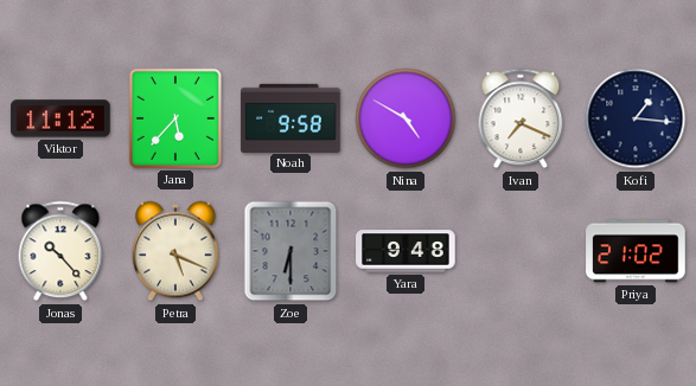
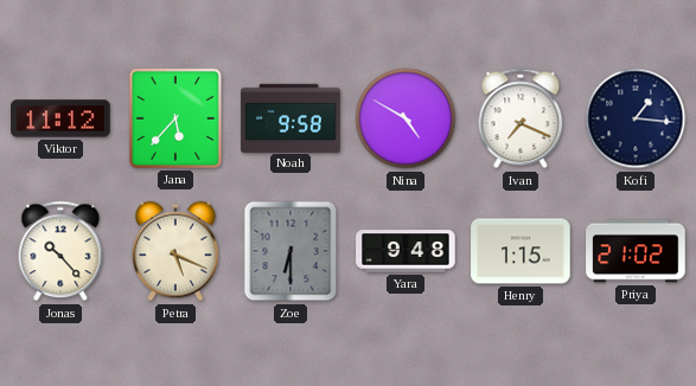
Henry: none -> 1:15 (521, 251)
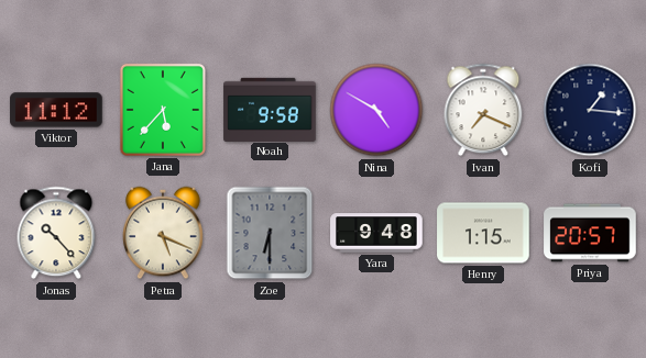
Priya: 21:02 -> 20:57 (590, 233)
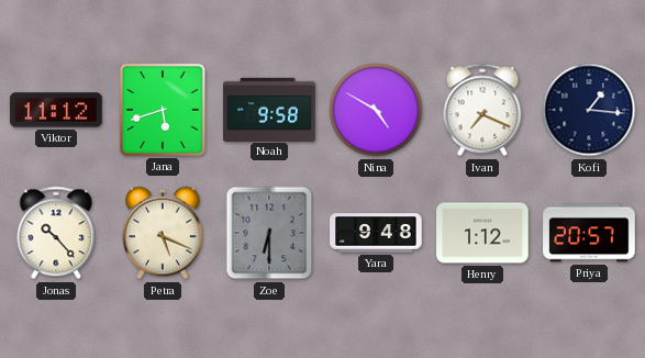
Jana: 5:37 -> 5:42 (163, 110)
Henry: 1:15 -> 1:12 (482, 233)
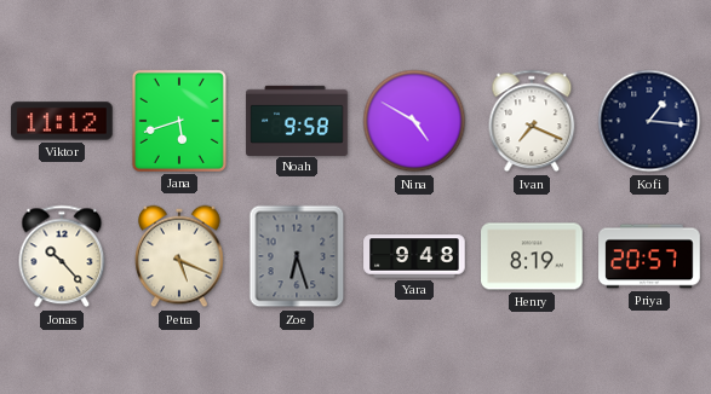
Zoe: 6:30 -> 6:27 (297, 256)
Henry: 1:12 -> 8:19 (532, 256)
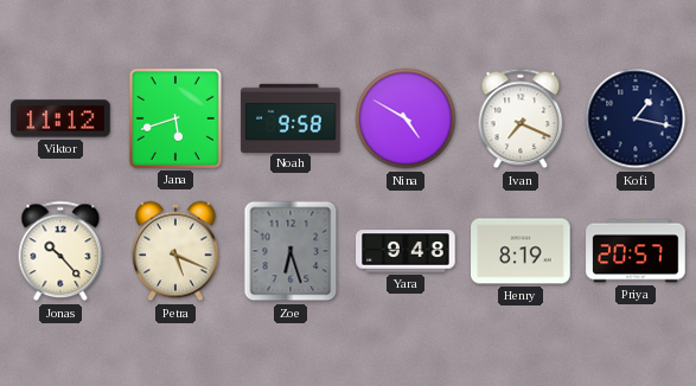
Kofi: 1:16 -> 1:17 (636, 118)
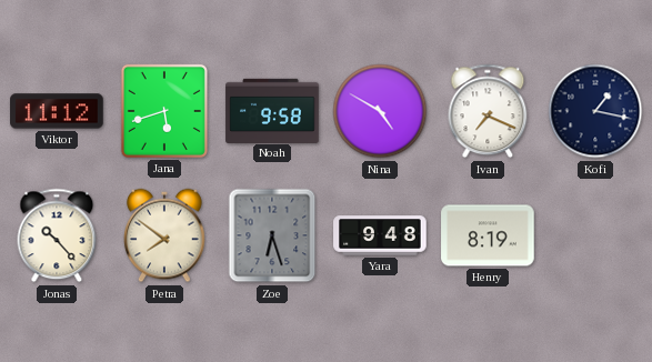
Petra: 5:19 -> 7:51 (164, 235)
Priya: 20:57 -> none (636, 251)
